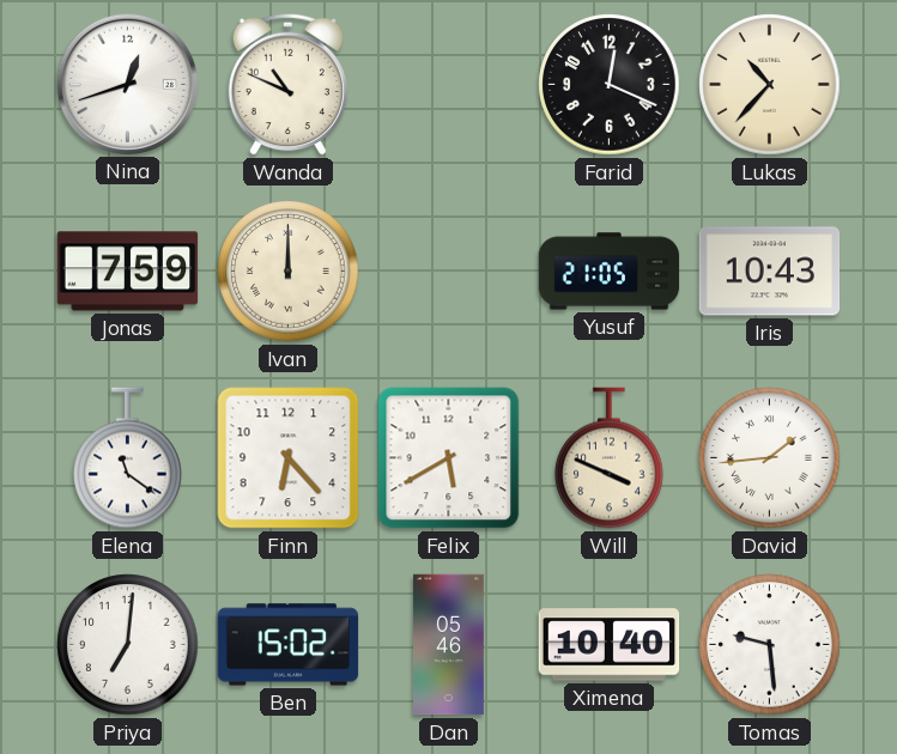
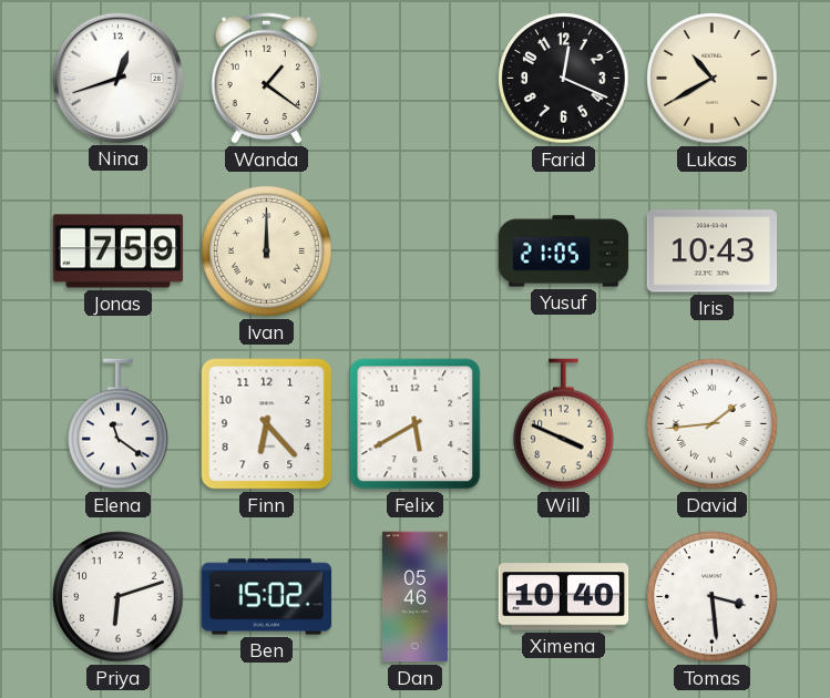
Wanda: 10:49 -> 1:21 (266, 78)
Lukas: 10:37 -> 10:40 (713, 79)
Priya: 7:01 -> 6:12 (119, 597)
Tomas: 9:29 -> 3:29 (713, 597)
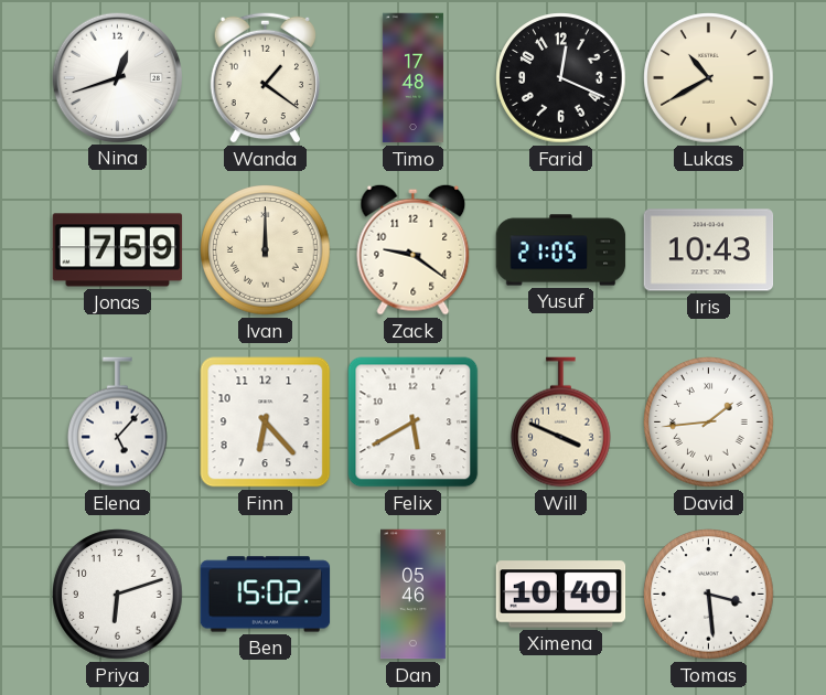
Timo: none -> 17:48 (412, 78)
Zack: none -> 9:21 (414, 249)
Elena: 11:21 -> 5:07 (118, 423)
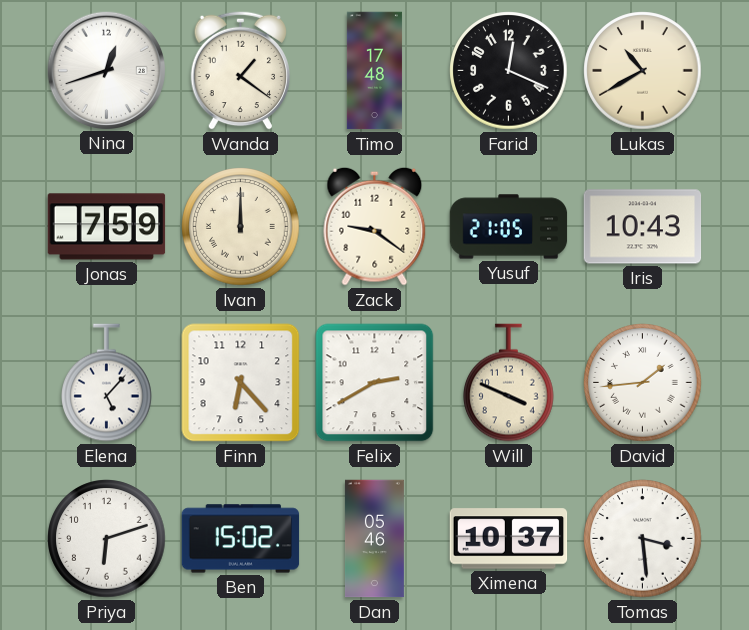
Felix: 5:40 -> 2:40 (375, 383)
Ximena: 10:40 -> 10:37 (509, 539)
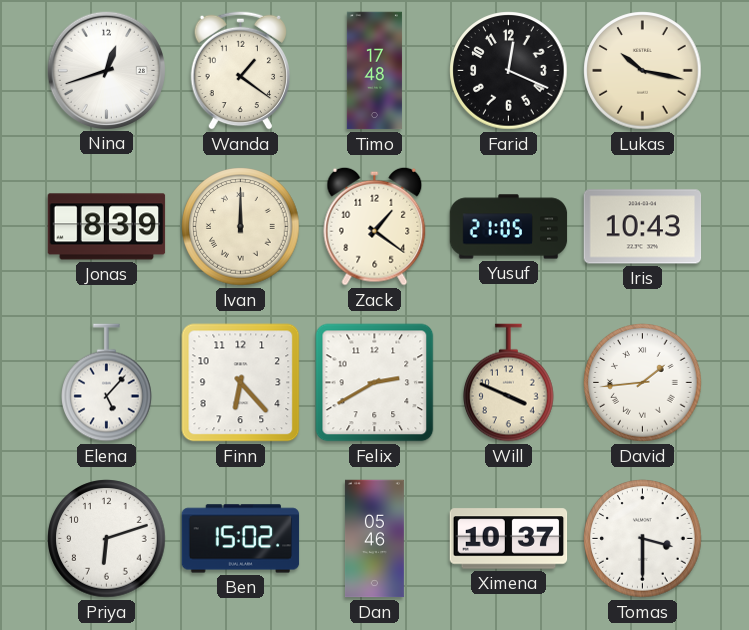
Lukas: 10:40 -> 10:17 (643, 71)
Jonas: 7:59 -> 8:39 (107, 227)
Zack: 9:21 -> 1:21 (375, 226)
Tomas: 3:29 -> 3:30 (643, 539)
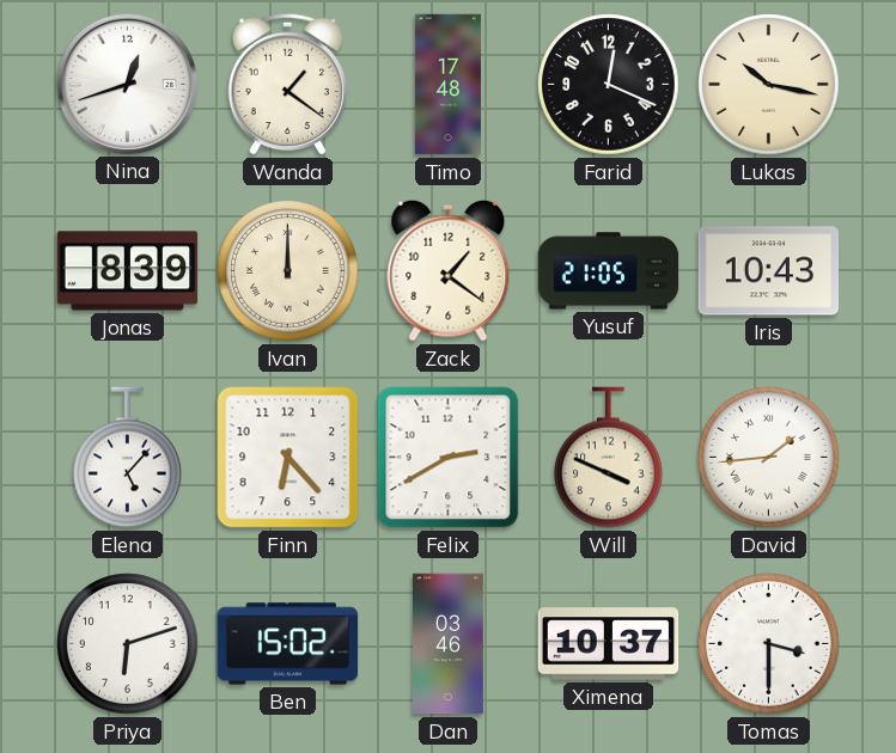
Dan: 05:46 -> 03:46 (447, 644)
